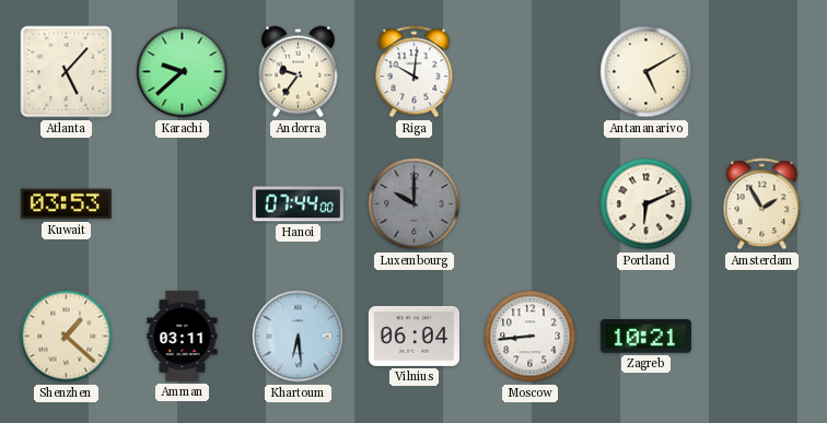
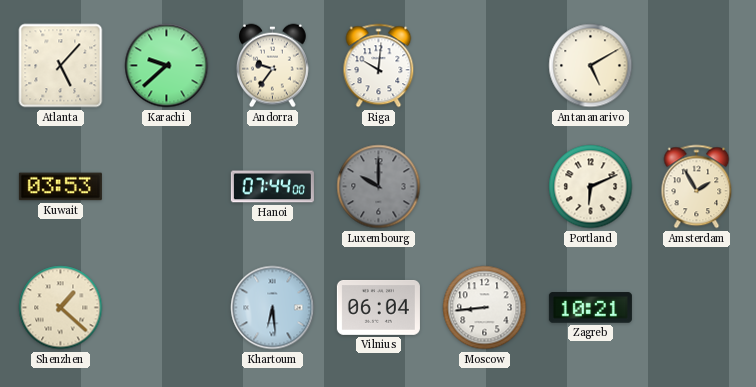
Amman: 03:11 -> none (183, 336)
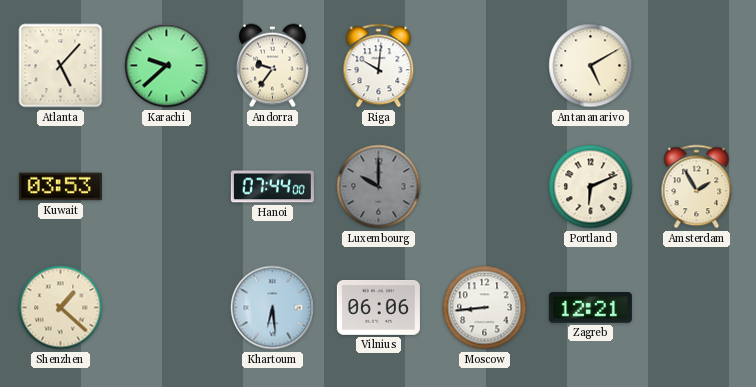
Vilnius: 06:04 -> 06:06 (378, 307)
Zagreb: 10:21 -> 12:21 (590, 308)
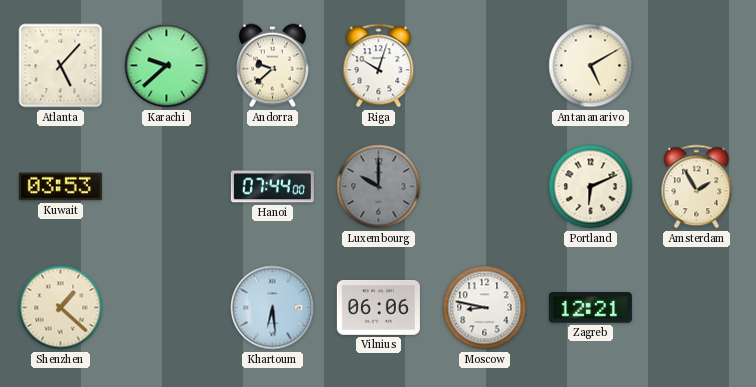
Andorra: 9:36 -> 9:38 (272, 66)
Riga: 10:01 -> 10:03 (379, 66)
Moscow: 8:44 -> 8:47 (485, 308)
